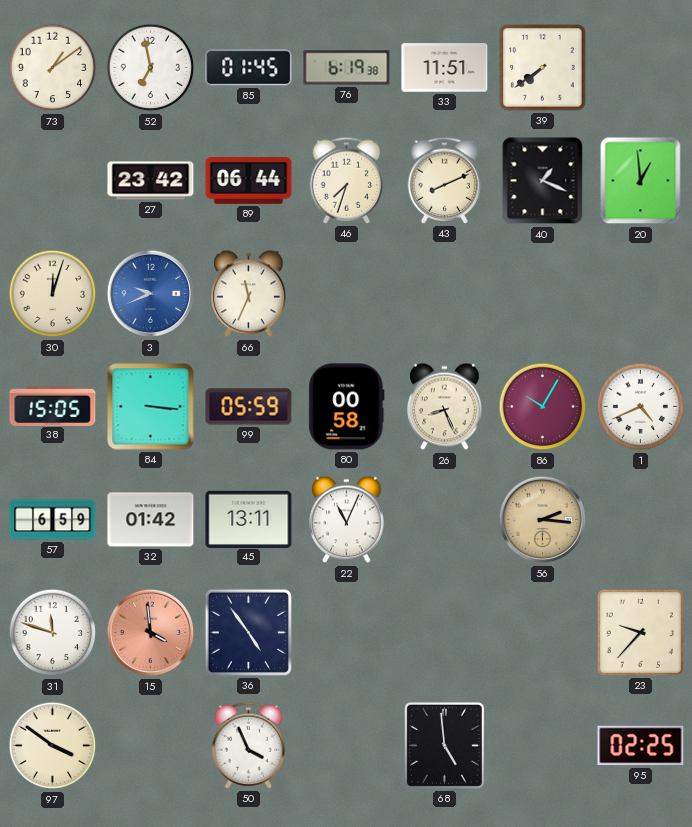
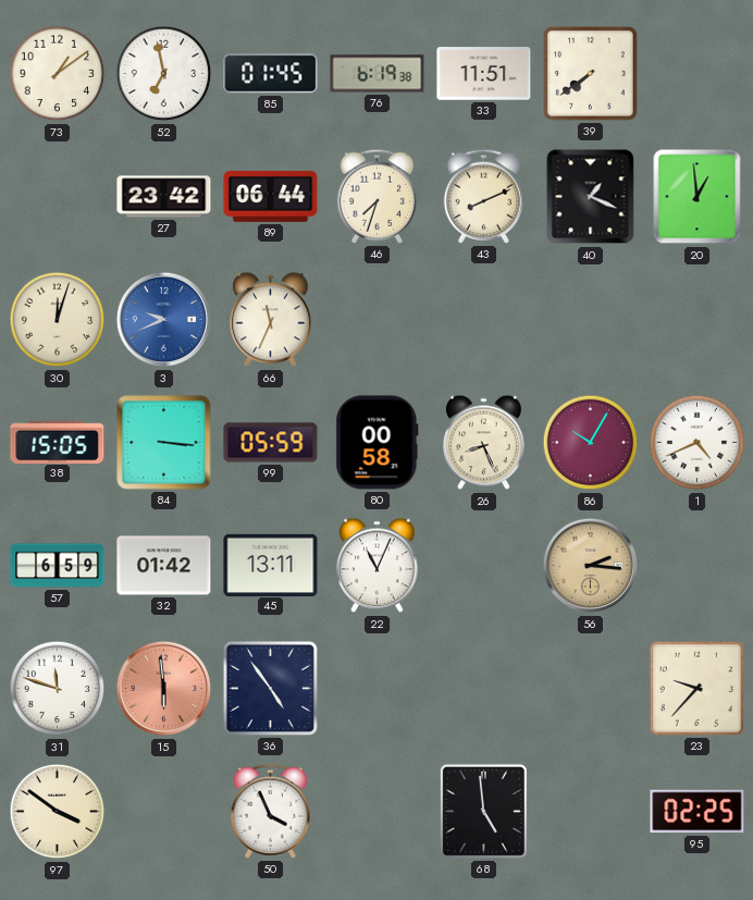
15: 3:59 -> 5:59 (164, 689)
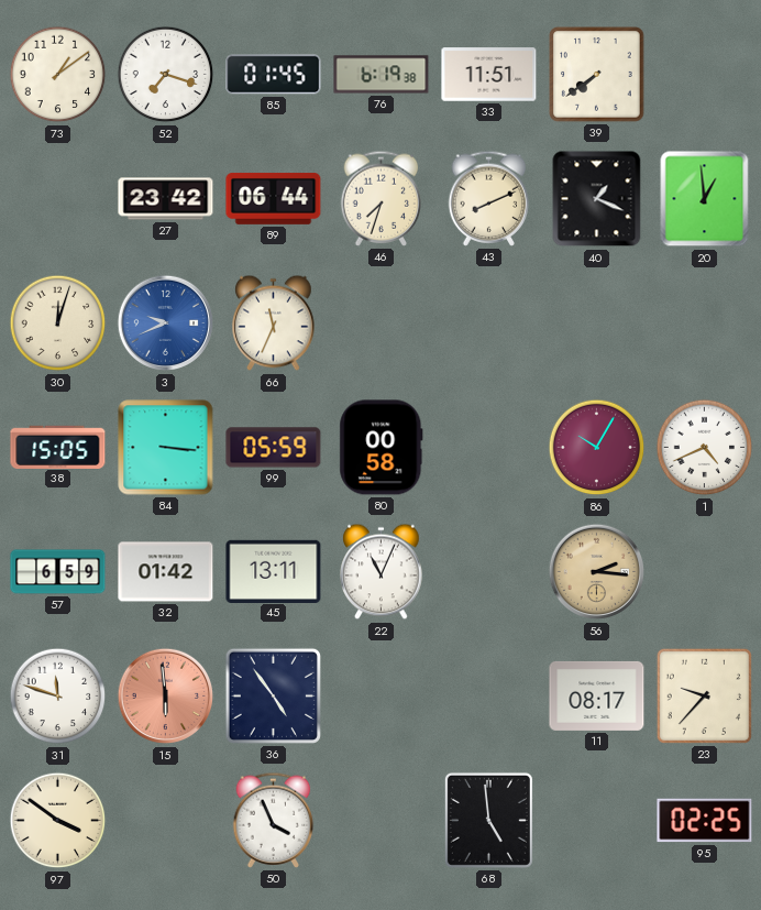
52: 6:58 -> 7:18 (166, 75)
26: 8:26 -> none (484, 443)
11: none -> 08:17 (597, 695)
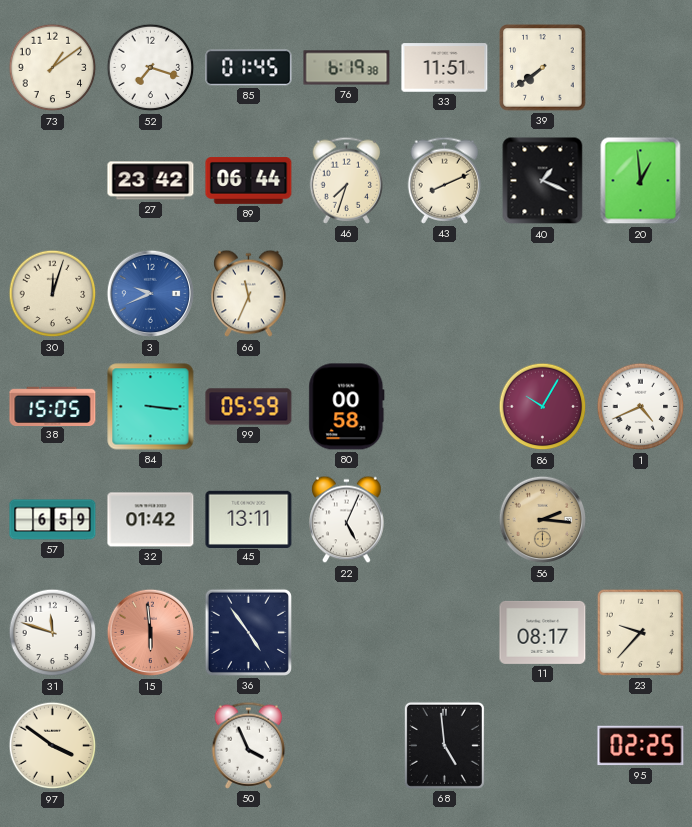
22: 11:04 -> 5:04 (347, 520)
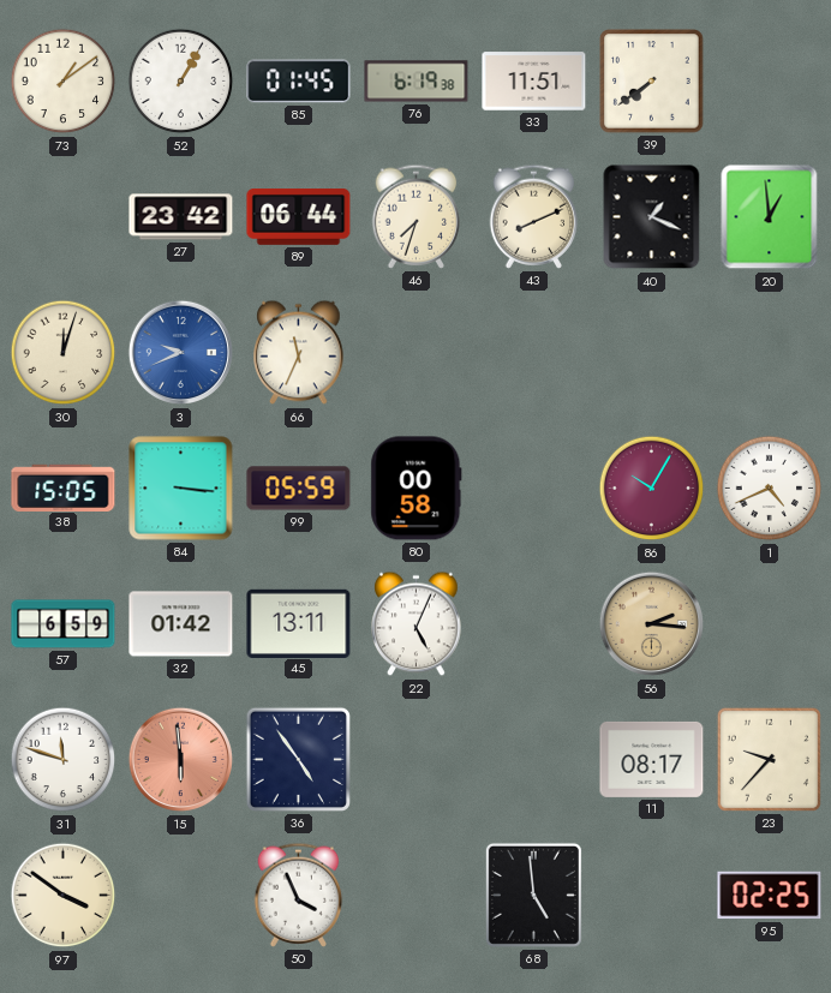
52: 7:18 -> 1:05 (181, 82)
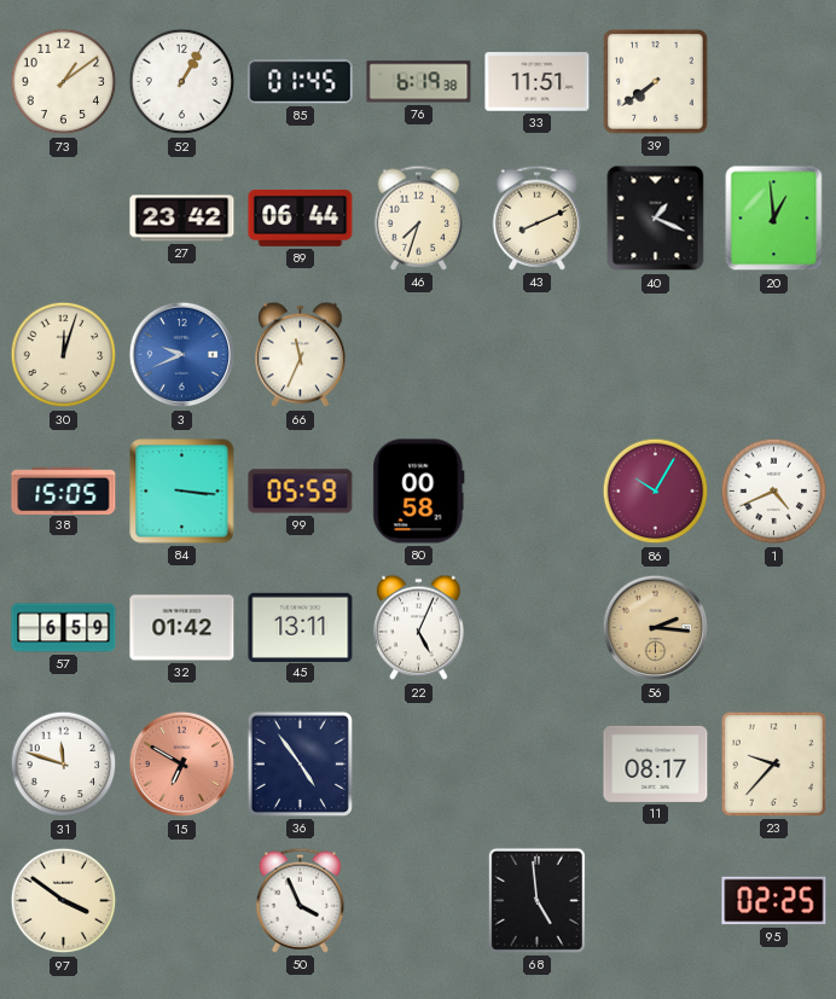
15: 5:59 -> 6:50 (182, 765)
